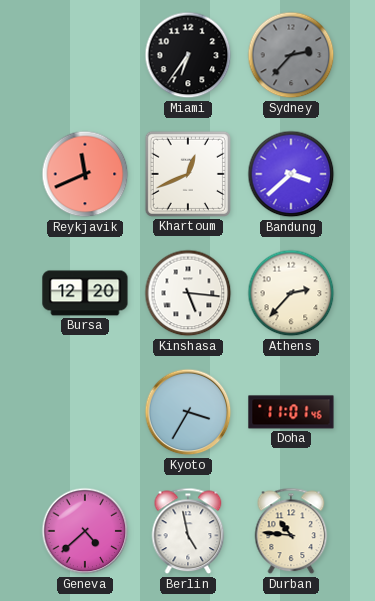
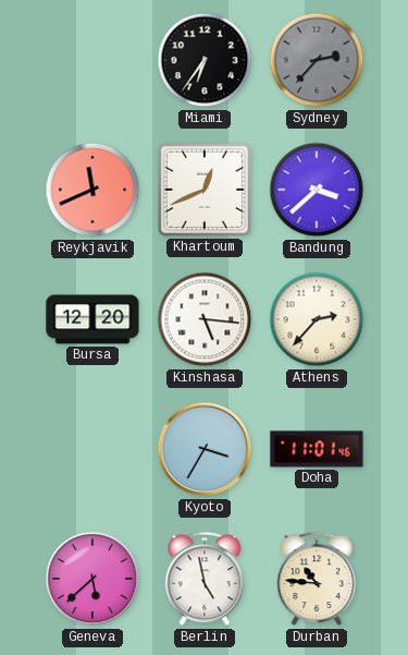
Geneva: 4:38 -> 5:38 (92, 579)
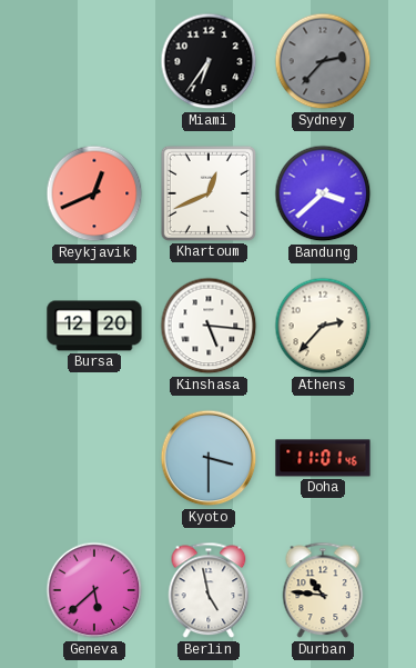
Reykjavik: 11:41 -> 12:41 (94, 193)
Kyoto: 3:35 -> 3:30 (209, 458)
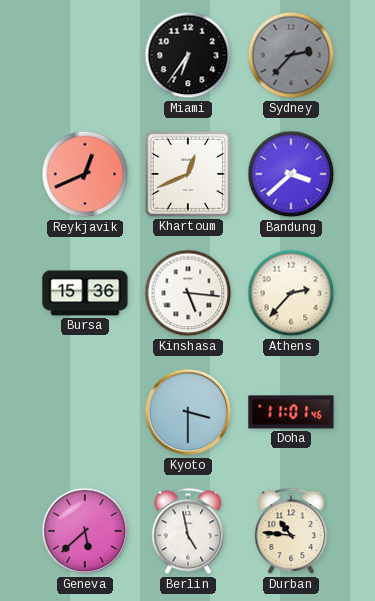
Bursa: 12:20 -> 15:36 (85, 293)
